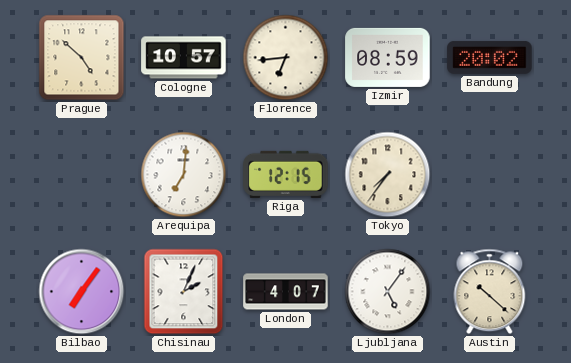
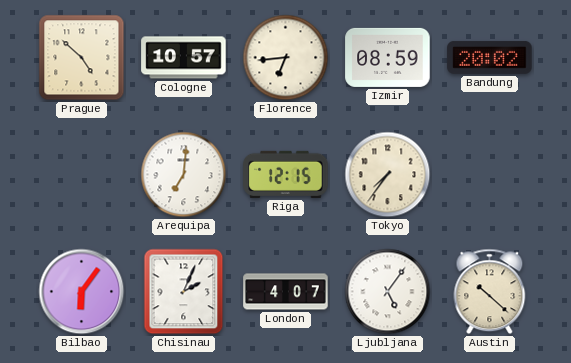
Bilbao: 7:06 -> 6:06 (82, 292)
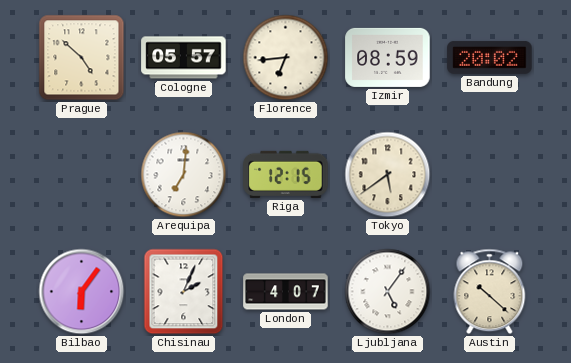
Cologne: 10:57 -> 05:57 (184, 58)
Tokyo: 7:36 -> 5:39 (388, 175)
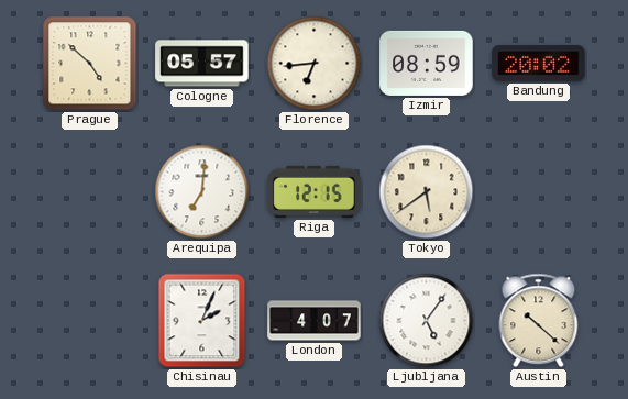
Bilbao: 6:06 -> none (82, 292)
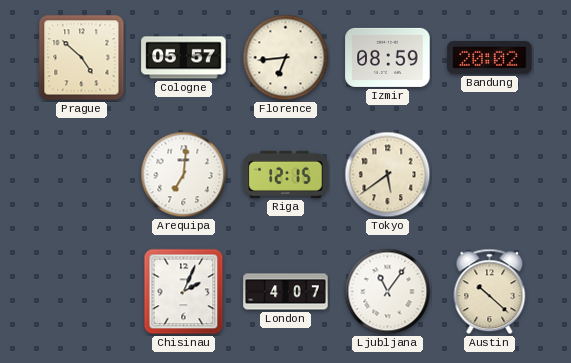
Ljubljana: 5:06 -> 11:06 (388, 292)
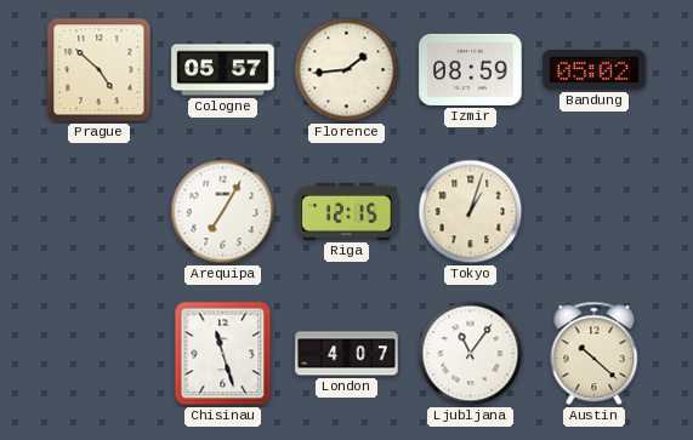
Florence: 6:44 -> 1:44 (347, 70)
Bandung: 20:02 -> 05:02 (595, 69)
Arequipa: 7:01 -> 7:05 (223, 212)
Tokyo: 5:39 -> 1:03 (471, 212)
Chisinau: 2:04 -> 11:27 (223, 354)
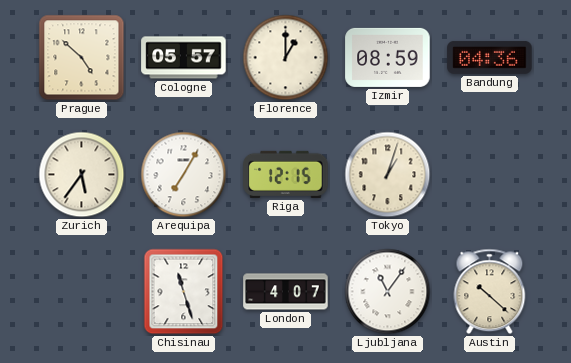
Florence: 1:44 -> 1:00 (286, 58)
Bandung: 05:02 -> 04:36 (490, 57)
Zurich: none -> 5:36 (82, 175)
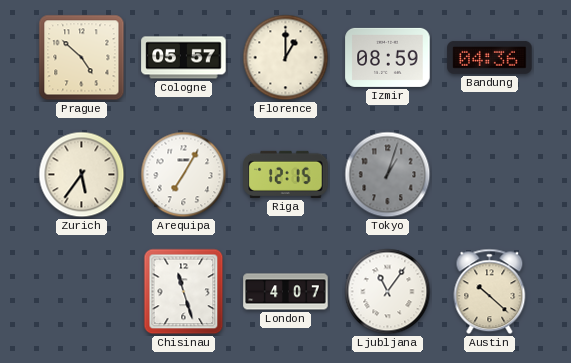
Tokyo dial: cream -> grey (388, 175)
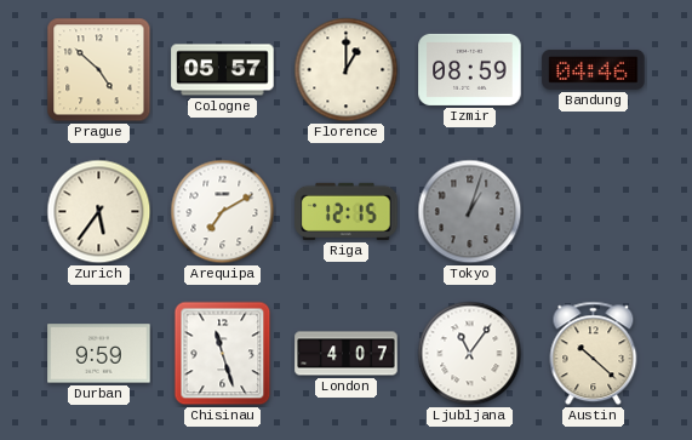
Bandung: 04:36 -> 04:46 (594, 69)
Arequipa: 7:05 -> 7:10 (223, 212)
Durban: none -> 9:59 (99, 354)
